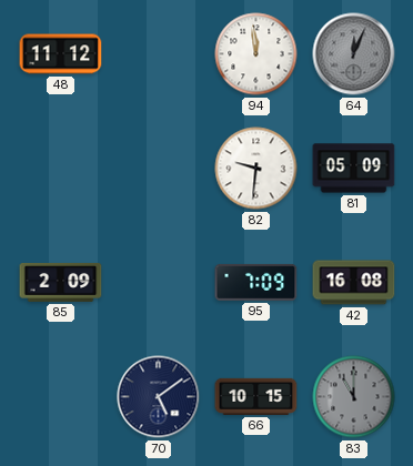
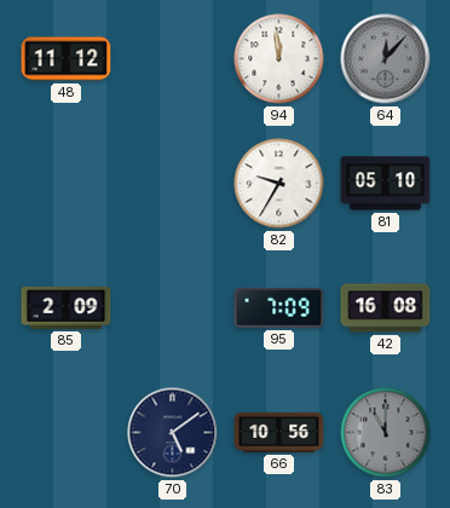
64: 12:04 -> 12:07 (386, 59)
82: 9:31 -> 9:35 (279, 184)
81: 05:09 -> 05:10 (386, 184)
66: 10:15 -> 10:56 (279, 432)
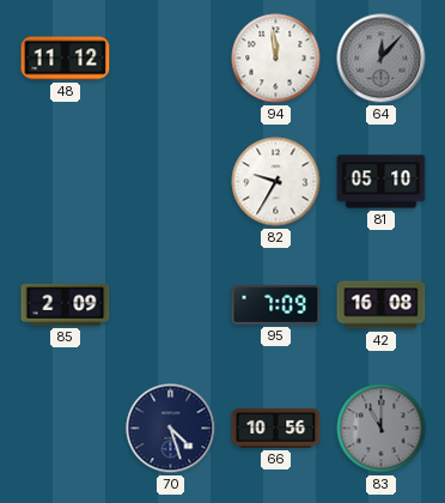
70: 5:09 -> 4:27 (171, 429)
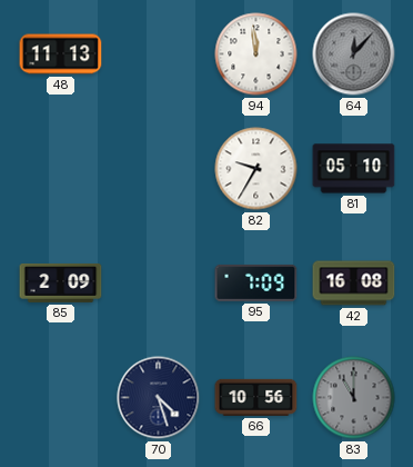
48: 11:12 -> 11:13 (61, 54)
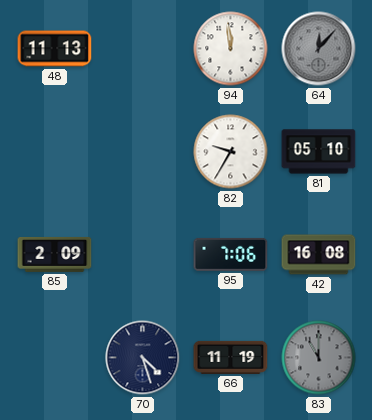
95: 7:09 -> 7:06 (231, 254)
66: 10:56 -> 11:19 (231, 357)
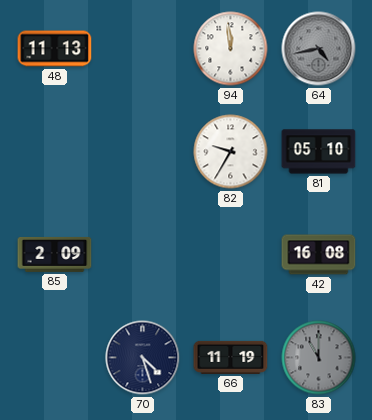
64: 12:07 -> 4:43 (319, 49)
95: 7:06 -> none (231, 254)
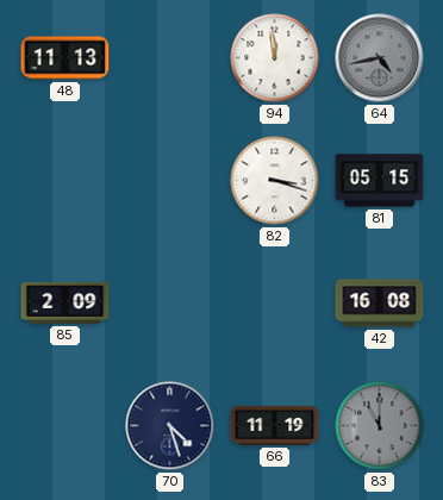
82: 9:35 -> 3:18 (275, 181)
81: 05:10 -> 05:15 (380, 181)
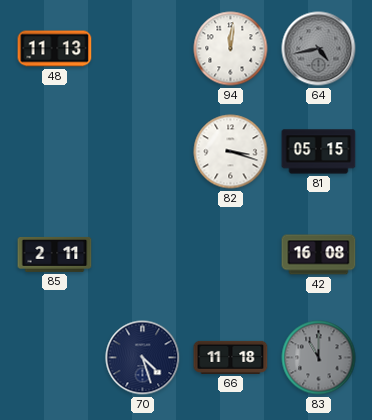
94: 11:59 -> 12:01 (231, 49)
85: 2:09 -> 2:11 (55, 254)
66: 11:19 -> 11:18 (231, 357)
